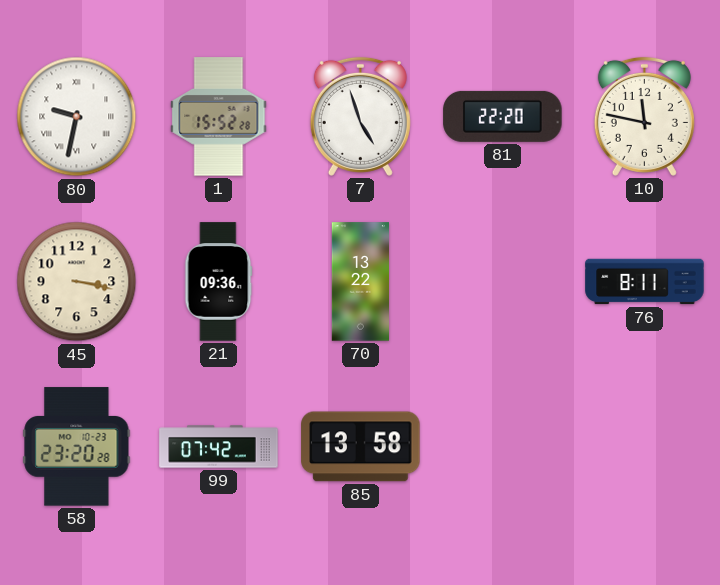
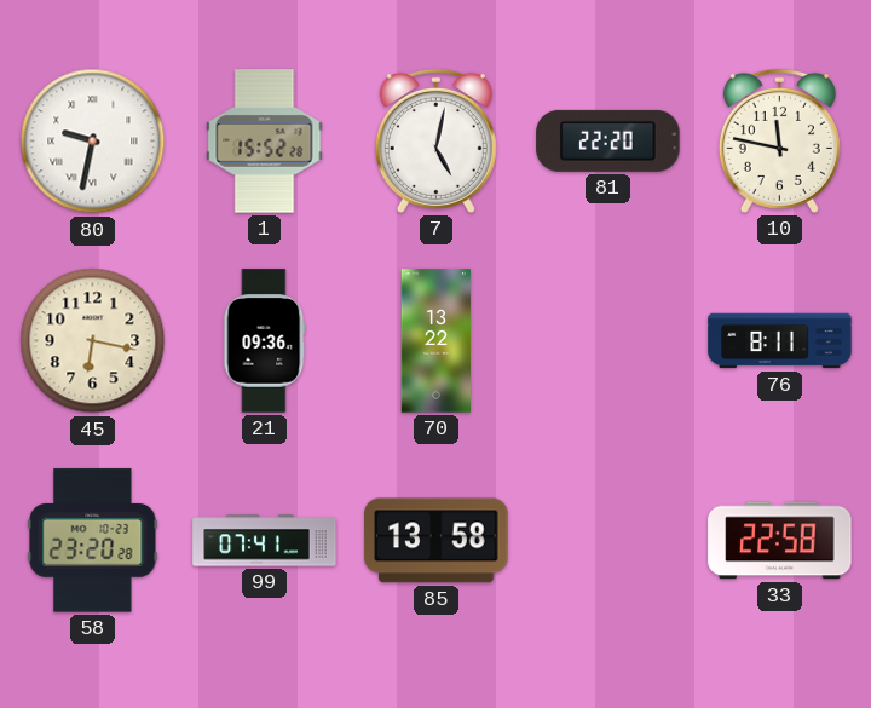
7: 4:57 -> 5:02 (435, 140)
45: 3:17 -> 6:17 (93, 341)
99: 07:42 -> 07:41 (265, 541)
33: none -> 22:58 (780, 541)
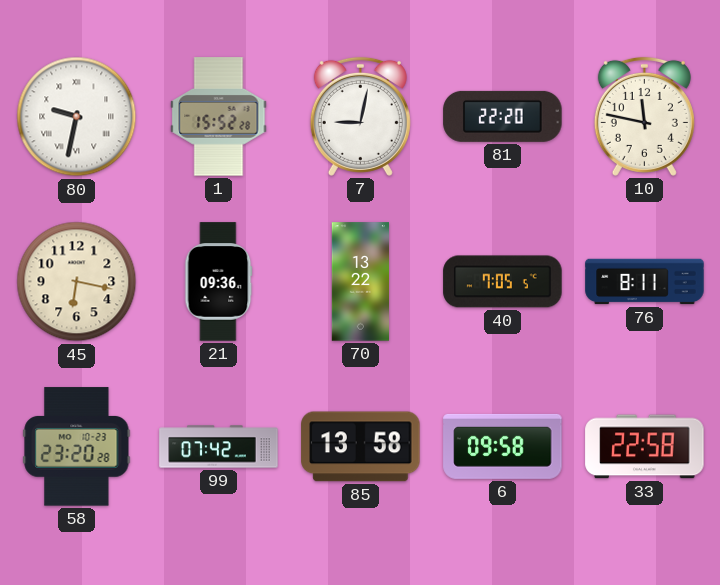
7: 5:02 -> 9:02 (360, 116)
40: none -> 7:05 (503, 282)
99: 07:41 -> 07:42 (219, 447)
6: none -> 09:58 (503, 446)
